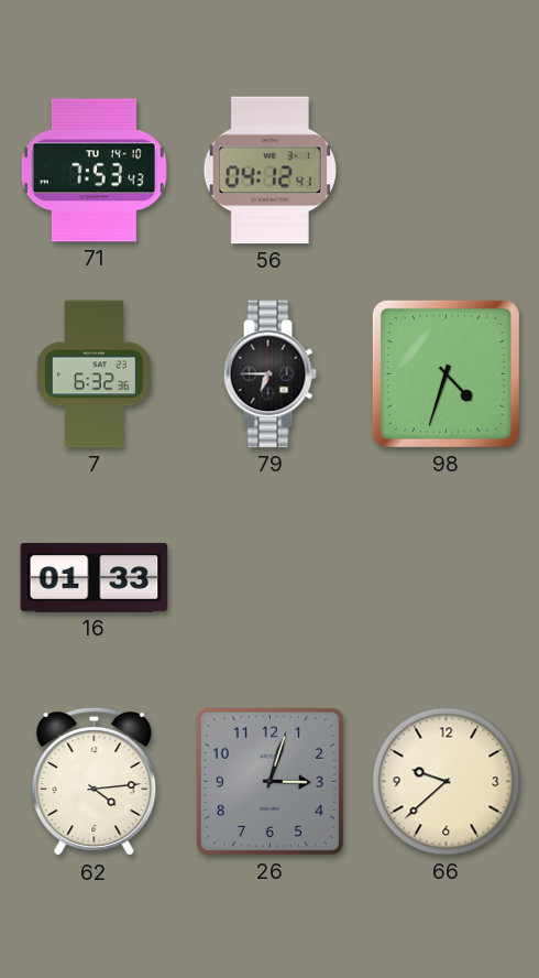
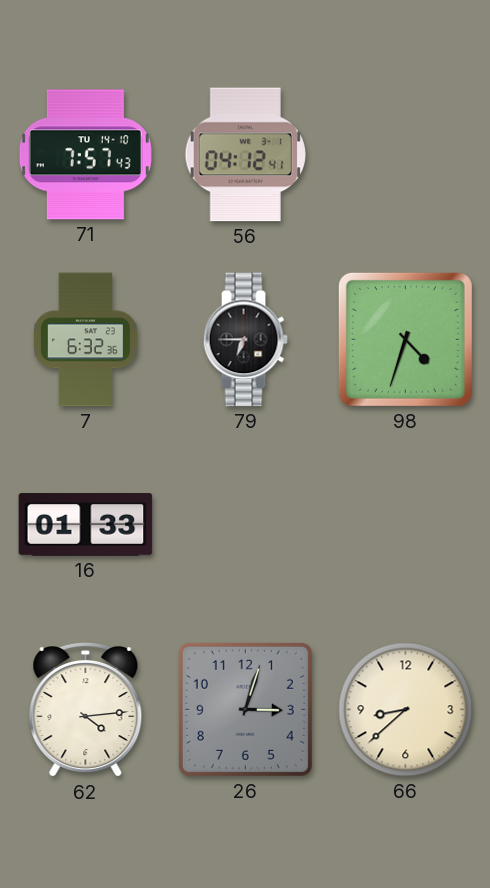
71: 7:53 -> 7:57 (85, 155)
66: 9:38 -> 8:38 (406, 710)
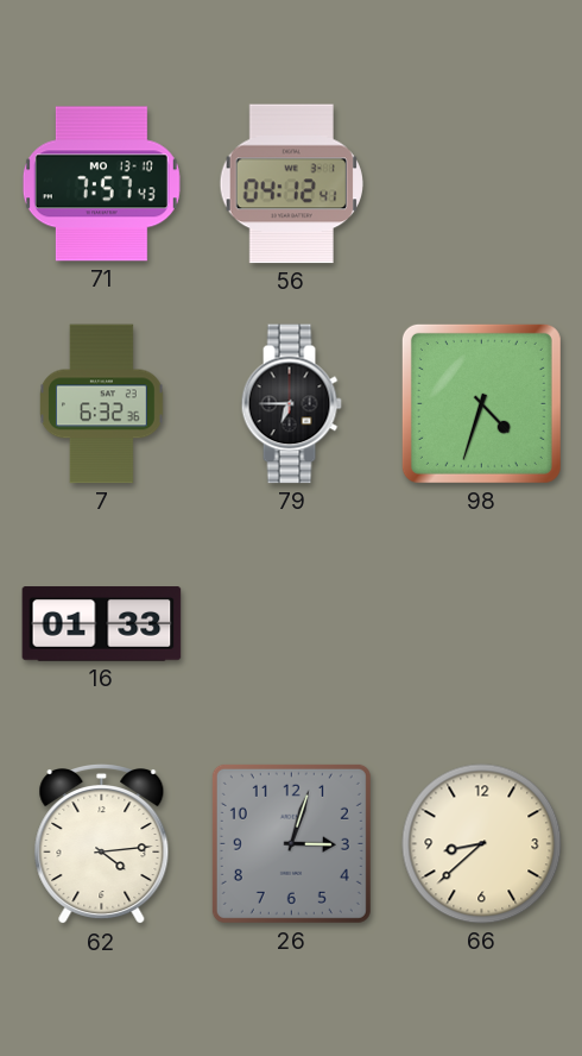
71 date: TU 14-10 -> MO 13-10 (101, 184)
